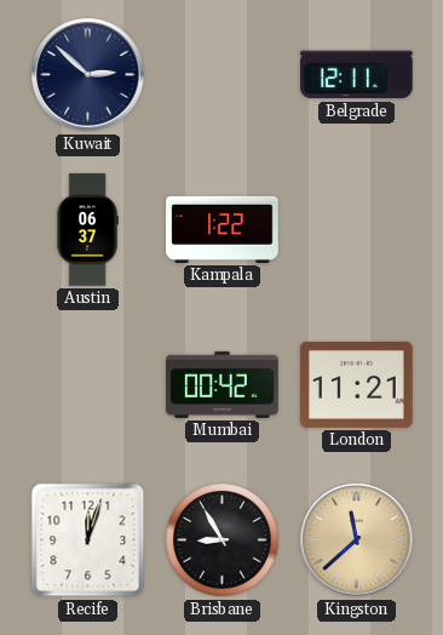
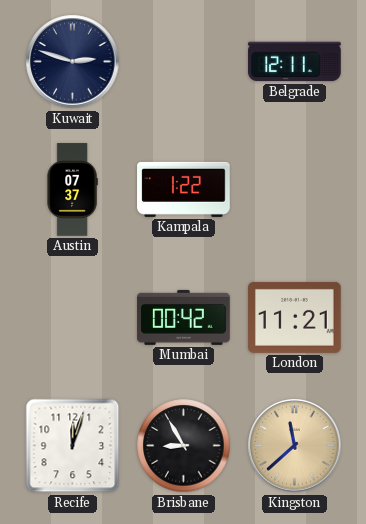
Kuwait: 2:52 -> 2:48 (73, 62)
Austin: 06:37 -> 07:37 (72, 190)
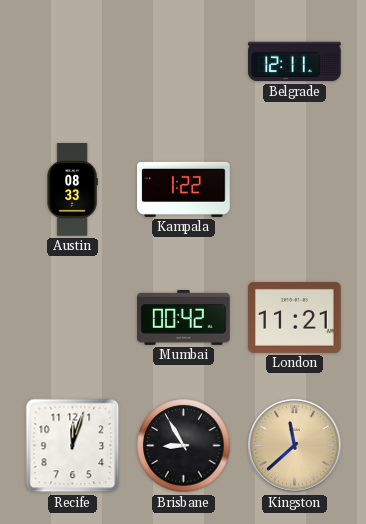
Kuwait: 2:48 -> none (73, 62)
Austin: 07:37 -> 08:33 (72, 190)
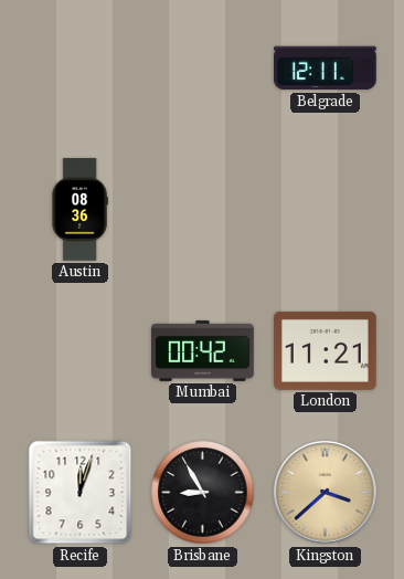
Austin: 08:33 -> 08:36 (79, 210)
Kampala: 1:22 -> none (184, 189)
Kingston: 11:38 -> 3:38 (326, 493)
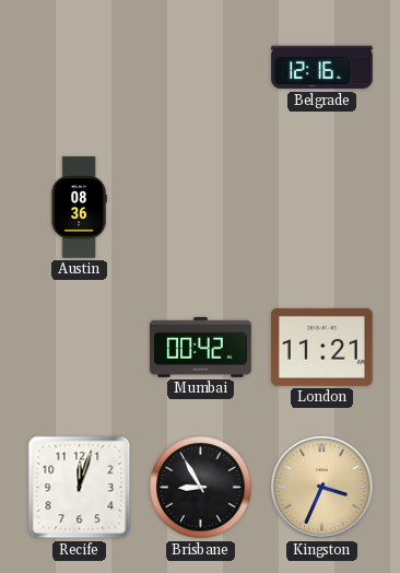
Belgrade: 12:11 -> 12:16 (322, 68)
Kingston: 3:38 -> 3:34 (322, 488)
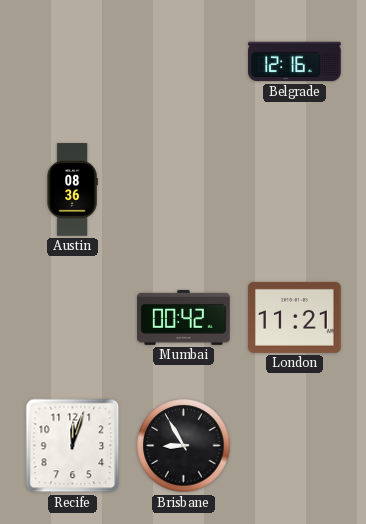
Kingston: 3:34 -> none (322, 488)
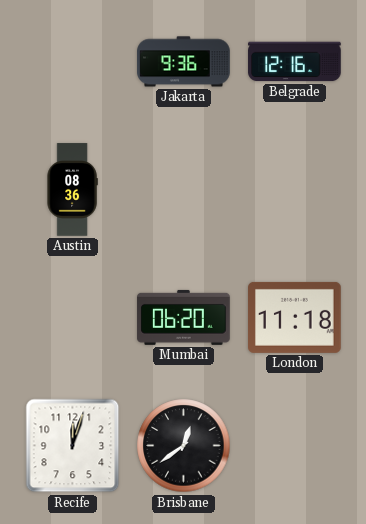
Jakarta: none -> 9:36 (184, 62)
Mumbai: 00:42 -> 06:20 (184, 317)
London: 11:21 -> 11:18 (295, 317)
Brisbane: 8:55 -> 12:39 (184, 446)
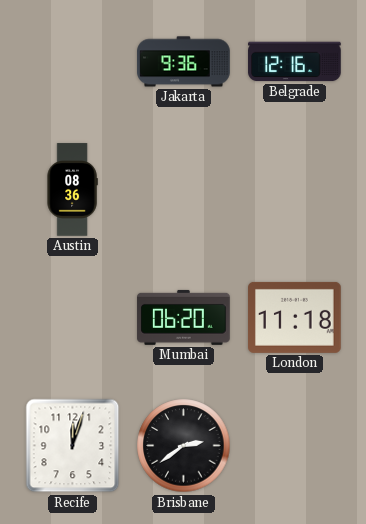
Brisbane: 12:39 -> 2:39 (184, 446)
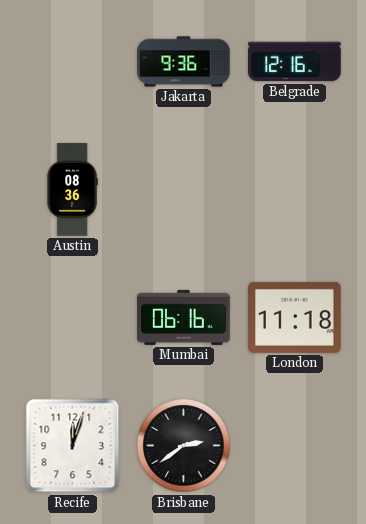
Mumbai: 06:20 -> 06:16 (184, 317)
